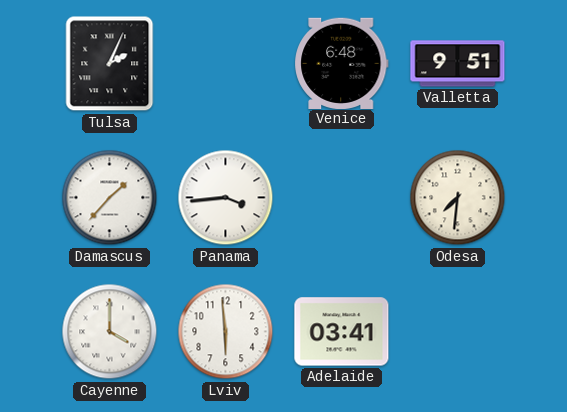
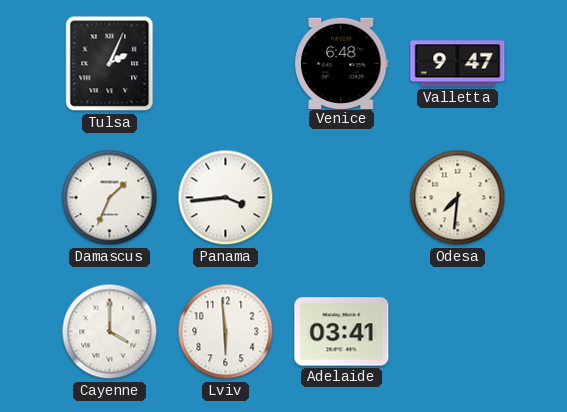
Valletta: 9:51 -> 9:47 (458, 64)
Damascus: 1:37 -> 1:34 (110, 198)
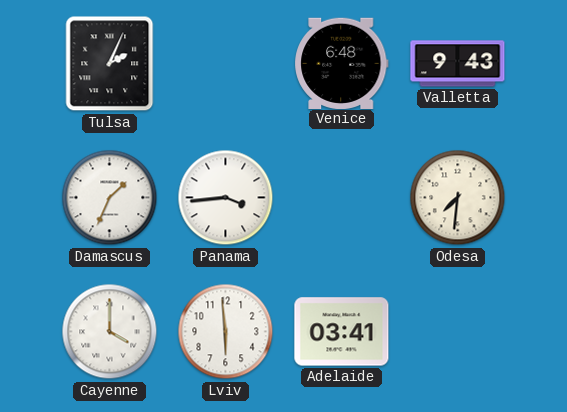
Valletta: 9:47 -> 9:43 (458, 64)
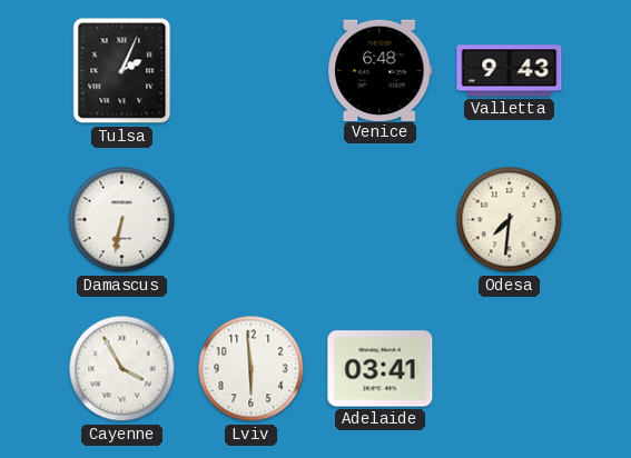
Damascus: 1:34 -> 6:32 (122, 220)
Panama: 3:44 -> none (226, 198)
Cayenne: 4:00 -> 3:55 (122, 369)
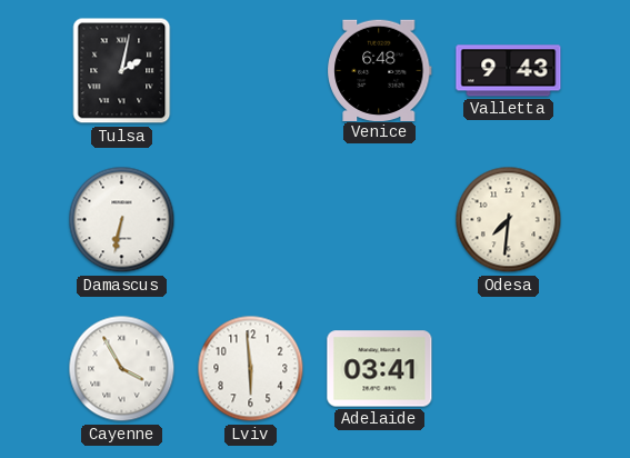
Tulsa: 2:04 -> 2:02 (122, 71)
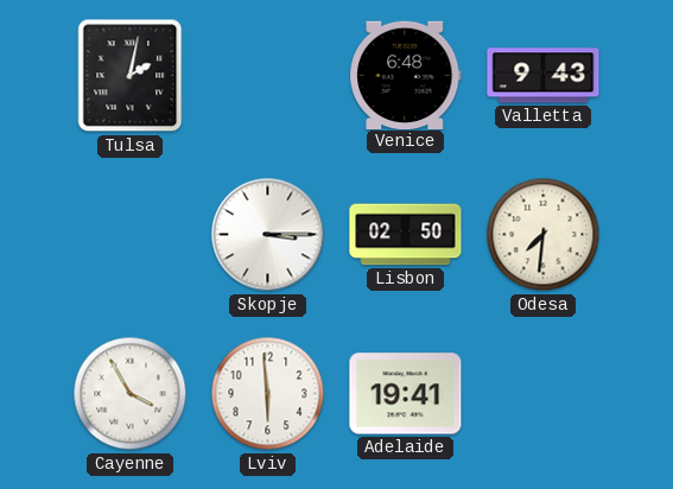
Damascus: 6:32 -> none (122, 220)
Skopje: none -> 3:15 (268, 235)
Lisbon: none -> 02:50 (406, 235)
Adelaide: 03:41 -> 19:41 (406, 394)
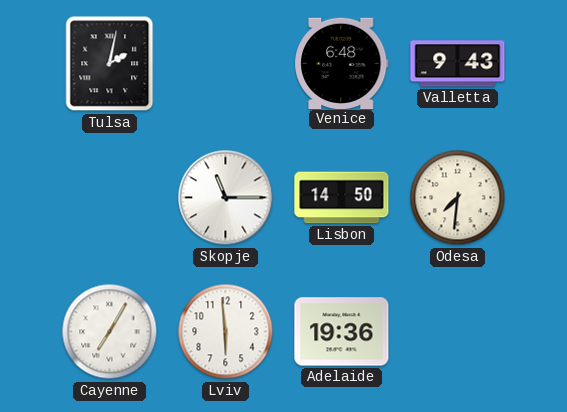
Skopje: 3:15 -> 11:15 (226, 198)
Lisbon: 02:50 -> 14:50 (342, 198)
Cayenne: 3:55 -> 7:05 (110, 332)
Adelaide: 19:41 -> 19:36 (342, 332)
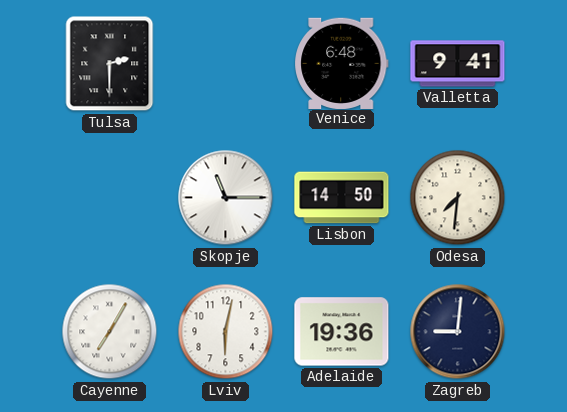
Tulsa: 2:02 -> 2:30 (110, 64)
Valletta: 9:43 -> 9:41 (458, 64)
Lviv: 5:59 -> 6:02 (226, 332)
Zagreb: none -> 9:01 (458, 332)
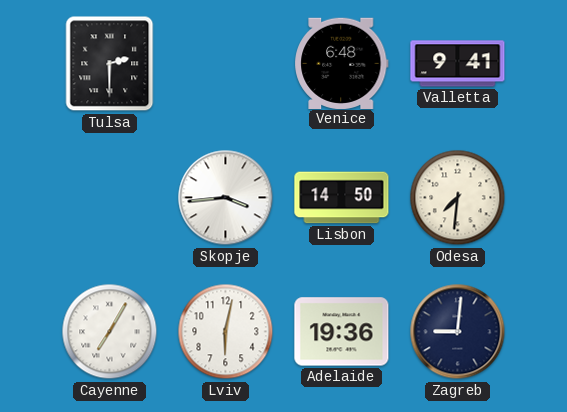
Skopje: 11:15 -> 3:44 (226, 198)
